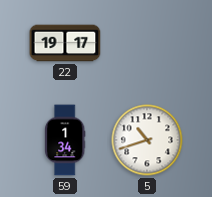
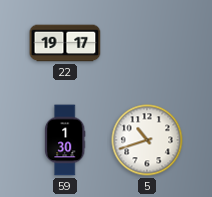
59: 1:34 -> 1:30 (66, 140)
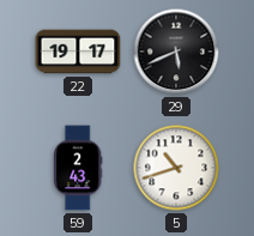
29: none -> 5:41 (176, 52)
59: 1:30 -> 2:43 (79, 168)
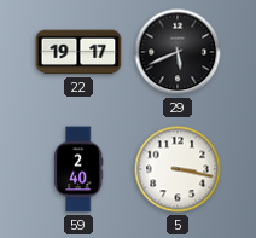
59: 2:43 -> 2:40 (80, 169)
5: 10:42 -> 3:17 (178, 169)
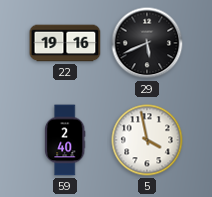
22: 19:17 -> 19:16 (65, 43)
5: 3:17 -> 3:58 (147, 140)
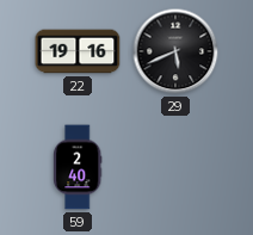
5: 3:58 -> none (147, 140)
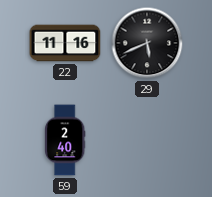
22: 19:16 -> 11:16 (65, 43)
